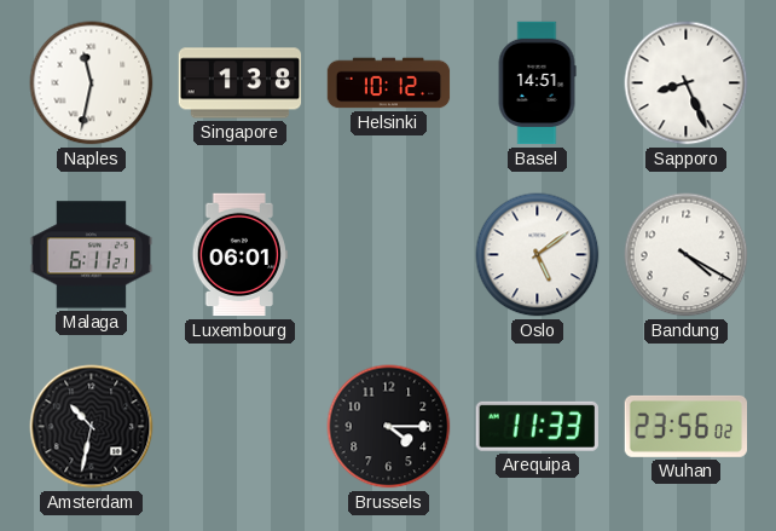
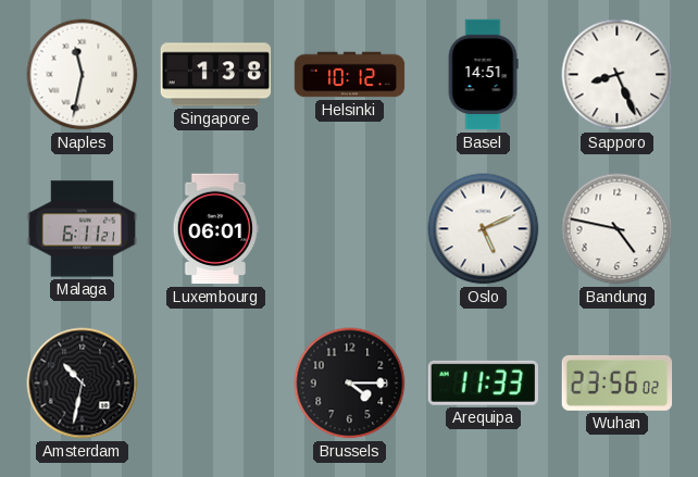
Oslo: 5:09 -> 5:11 (484, 229)
Bandung: 4:20 -> 4:47 (618, 229)
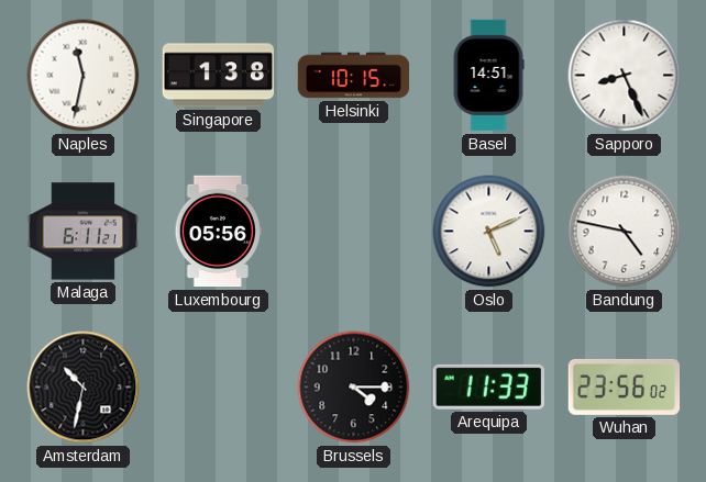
Helsinki: 10:12 -> 10:15 (354, 76)
Luxembourg: 06:01 -> 05:56 (218, 232)
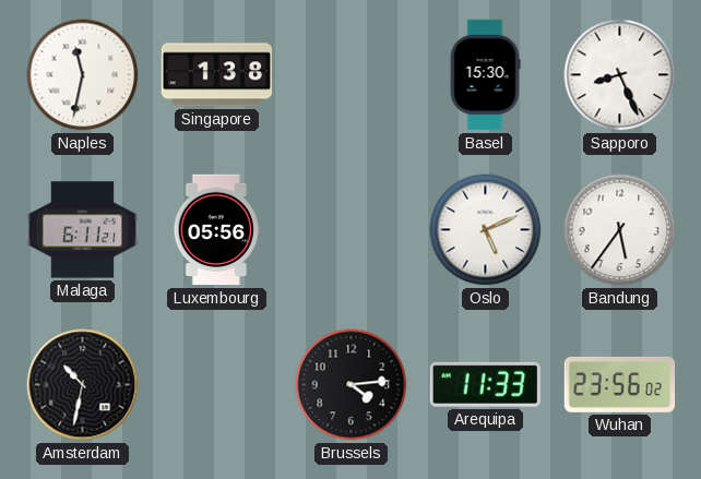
Helsinki: 10:15 -> none (354, 76)
Basel: 14:51 -> 15:30 (485, 75)
Bandung: 4:47 -> 5:36 (620, 230)
Brussels: 4:15 -> 4:14 (352, 385)
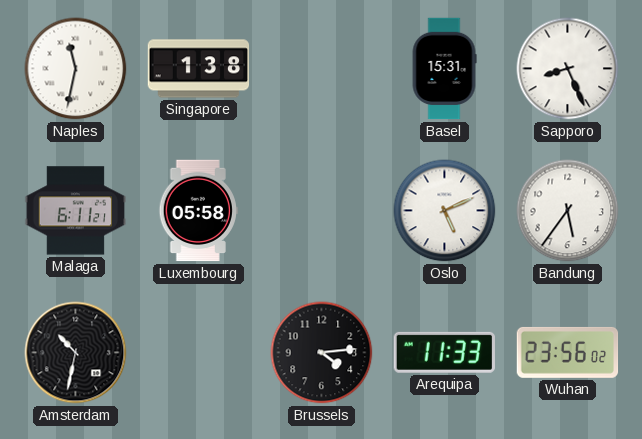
Basel: 15:30 -> 15:31 (444, 69)
Luxembourg: 05:56 -> 05:58 (198, 211)
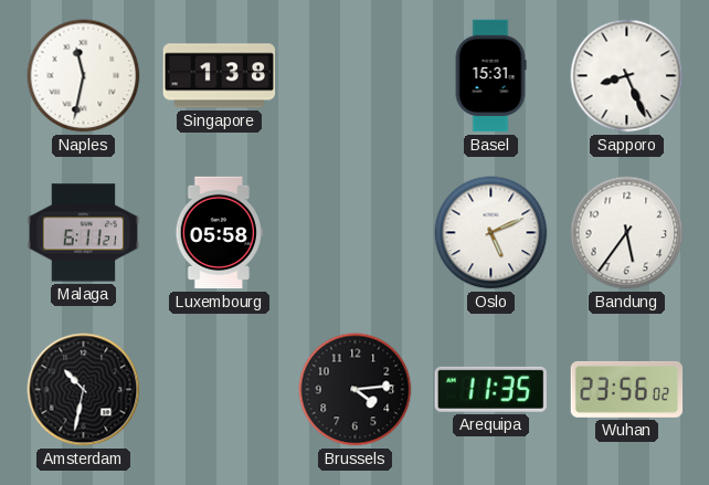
Arequipa: 11:33 -> 11:35 (490, 389)
